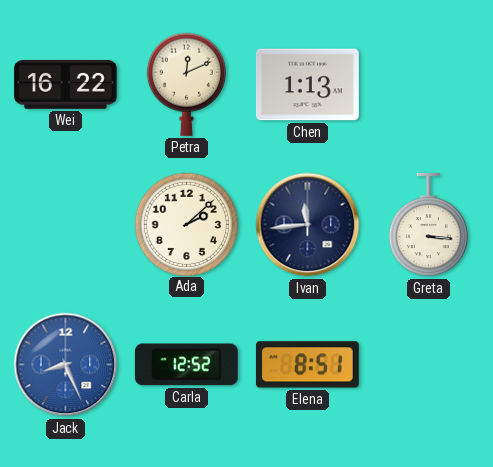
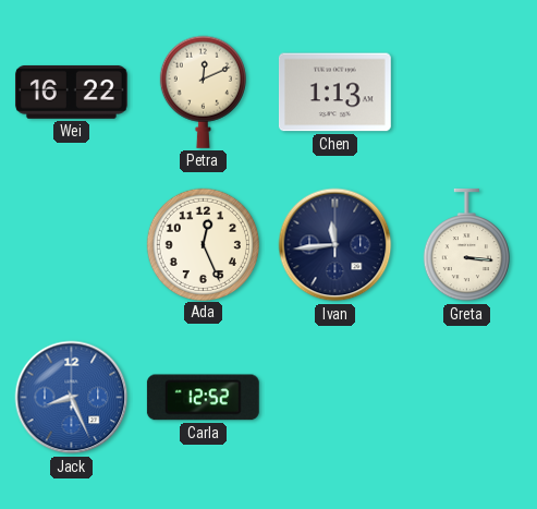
Ada: 2:08 -> 12:26 (203, 244)
Elena: 8:51 -> none (307, 365)
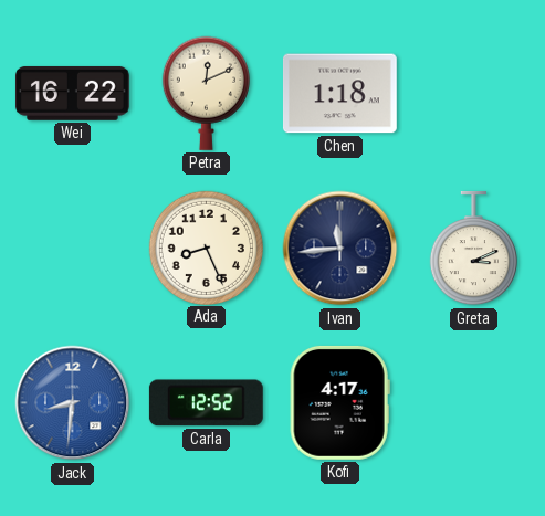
Chen: 1:13 -> 1:18 (339, 94)
Ada: 12:26 -> 8:26 (206, 248)
Greta: 3:16 -> 3:11 (473, 249)
Jack: 8:26 -> 8:31 (73, 403)
Kofi: none -> 4:17 (339, 402)
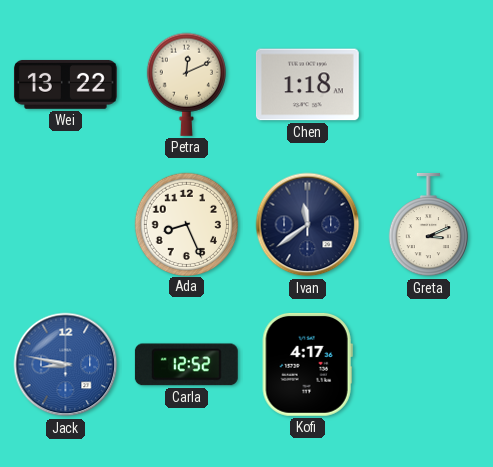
Wei: 16:22 -> 13:22 (65, 84)
Ivan: 11:44 -> 11:39 (308, 225)
Jack: 8:31 -> 8:47 (66, 365)
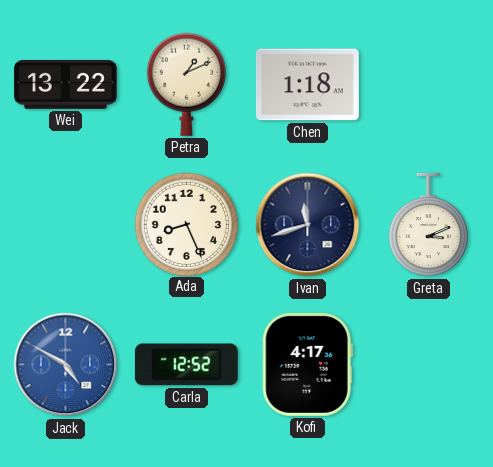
Petra: 12:11 -> 1:11 (186, 84)
Ivan: 11:39 -> 11:42 (308, 225)
Jack: 8:47 -> 4:50 (66, 365)
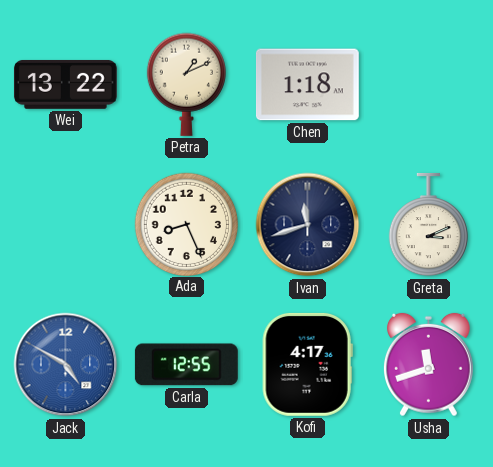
Carla: 12:52 -> 12:55 (186, 365)
Usha: none -> 11:42 (429, 365)
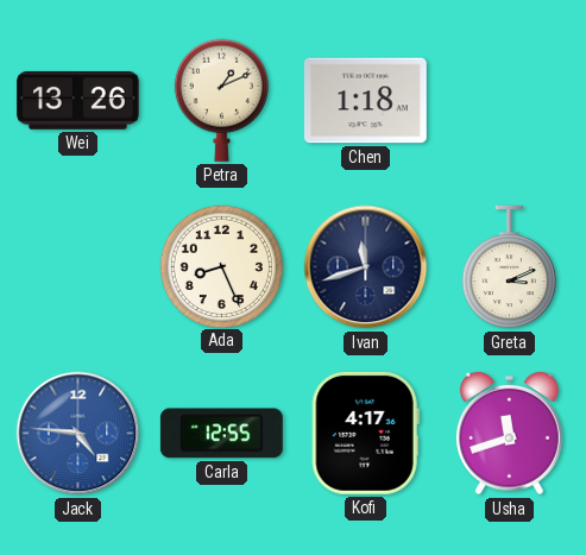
Wei: 13:22 -> 13:26 (77, 100)
Jack: 4:50 -> 4:46 (78, 434)
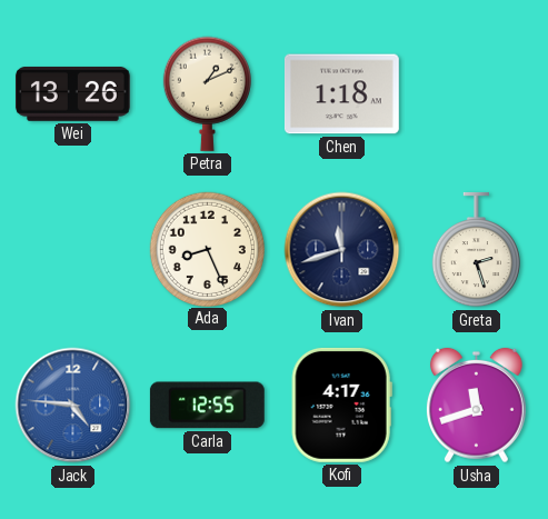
Greta: 3:11 -> 2:27 (476, 250)
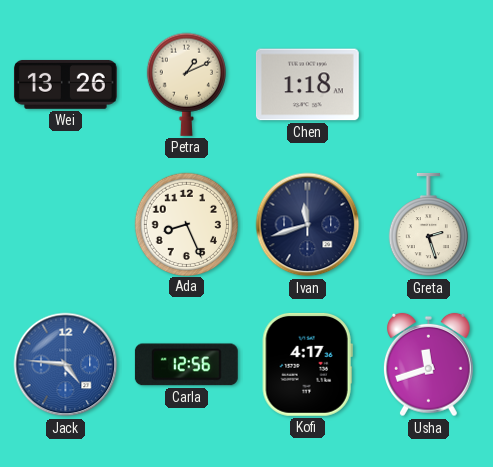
Carla: 12:55 -> 12:56 (186, 365)
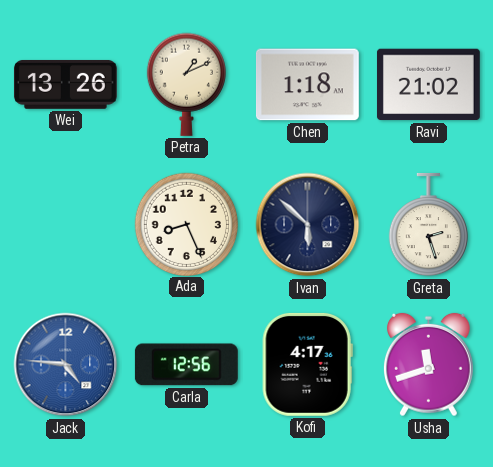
Ravi: none -> 21:02 (428, 85)
Ivan: 11:42 -> 5:52 (308, 225)
